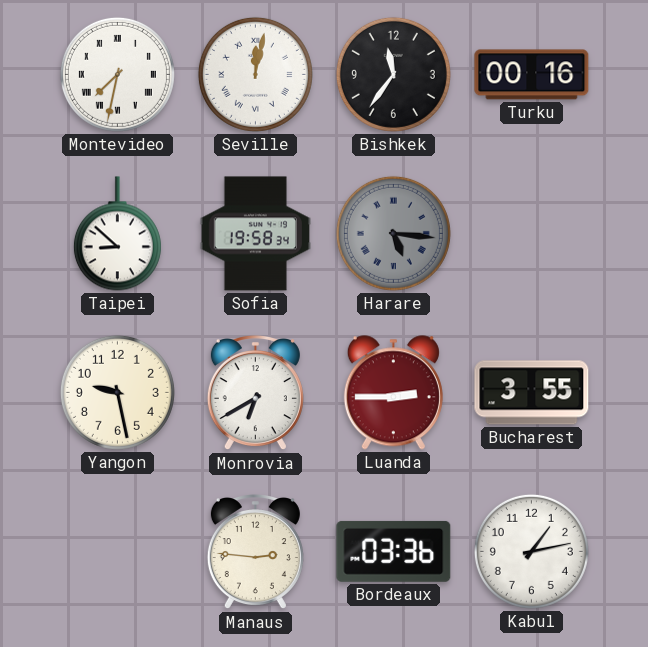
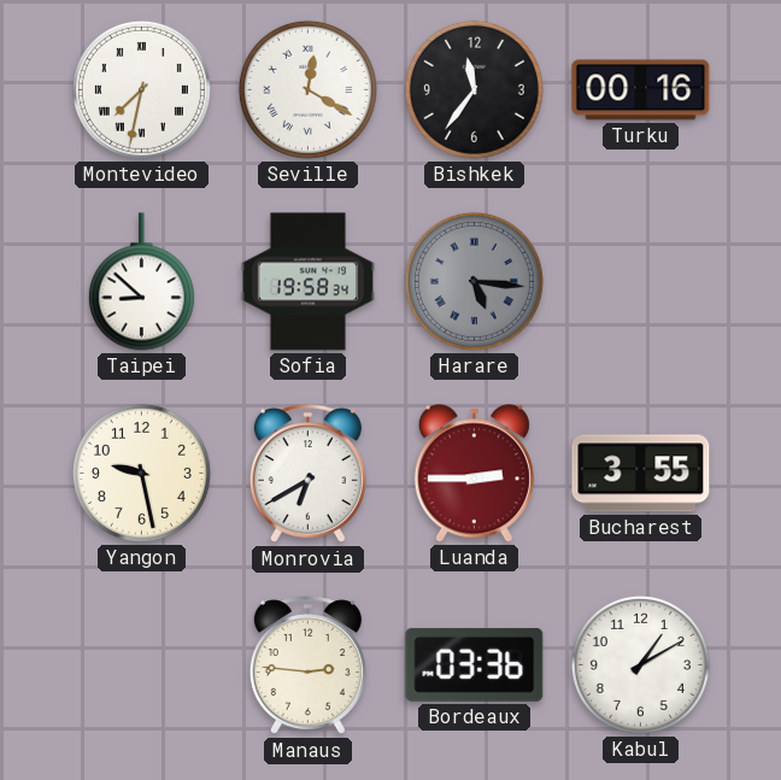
Seville: 12:02 -> 12:20 (307, 89)
Kabul: 1:13 -> 1:10 (640, 664)
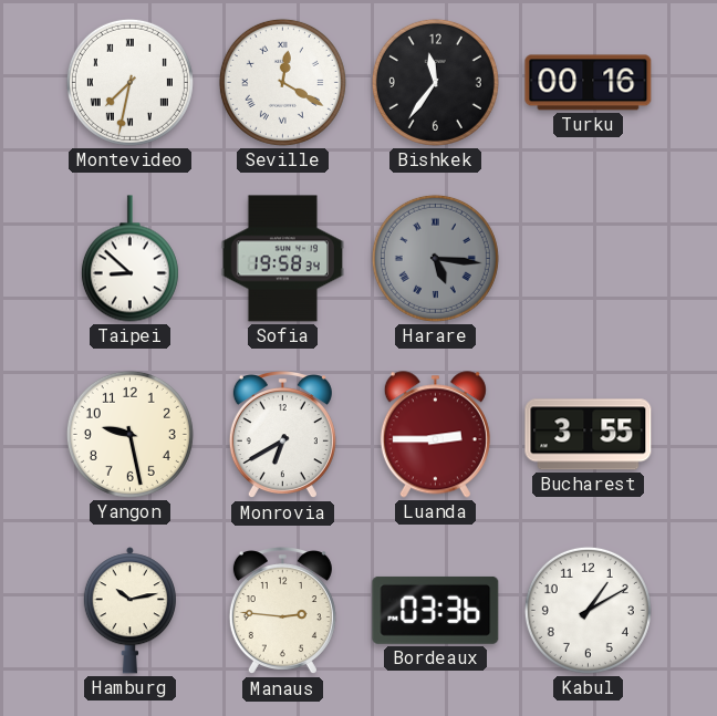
Hamburg: none -> 10:13 (129, 611)
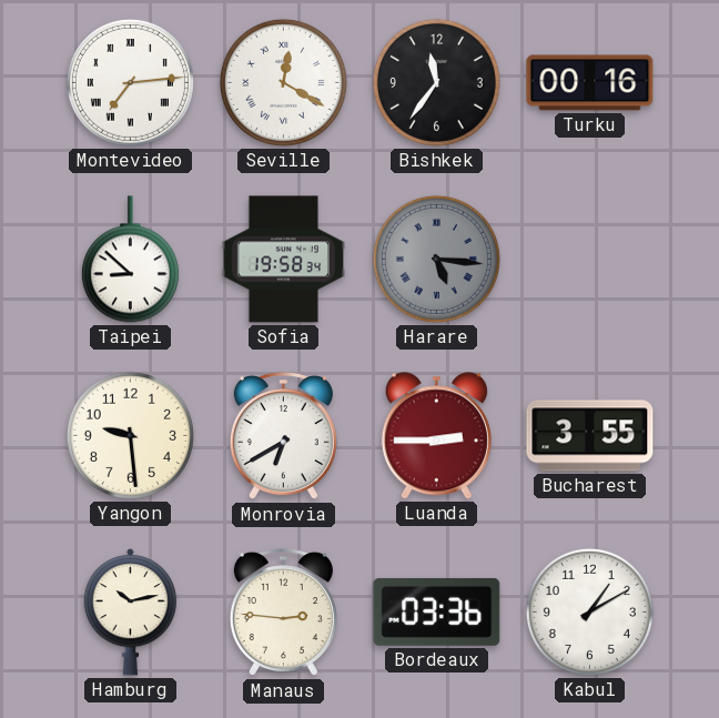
Montevideo: 7:32 -> 7:14 (130, 82)
Yangon: 9:28 -> 9:29 (130, 435)
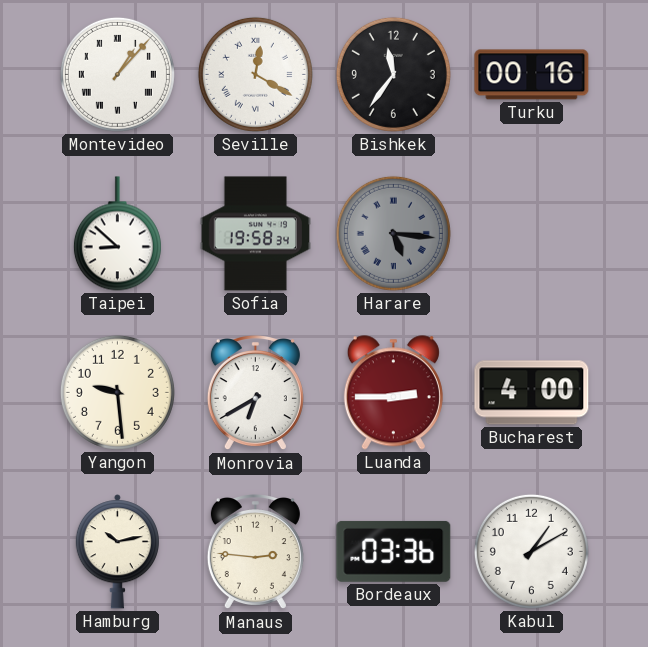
Montevideo: 7:14 -> 1:07 (117, 74)
Bucharest: 3:55 -> 4:00 (532, 393)
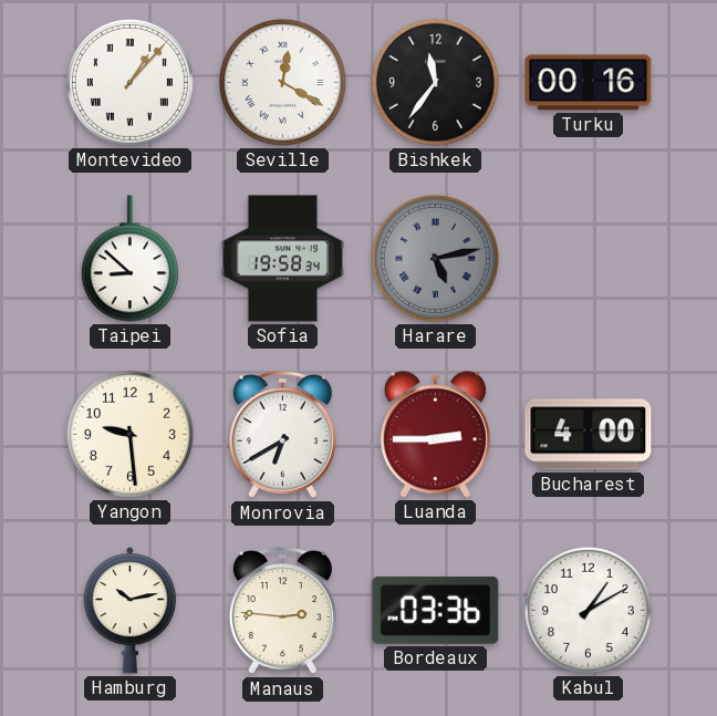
Harare: 5:16 -> 5:13 (435, 258)
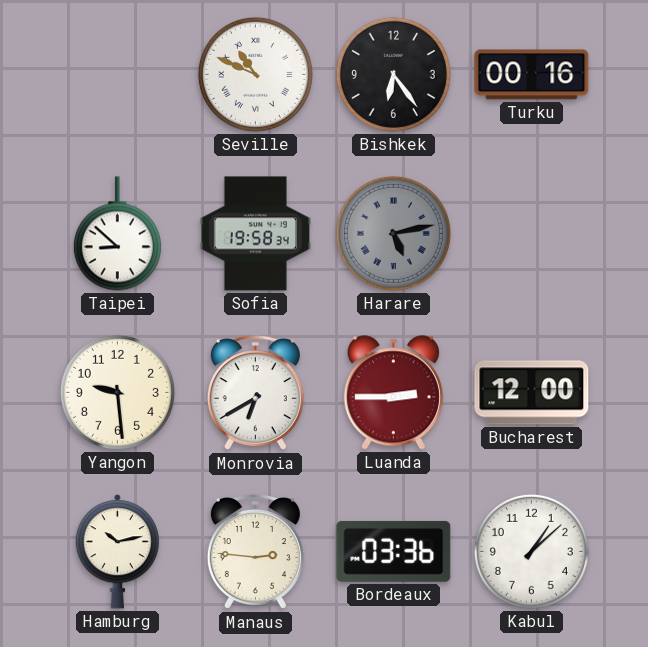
Montevideo: 1:07 -> none (129, 82)
Seville: 12:20 -> 10:49 (255, 74)
Bishkek: 11:36 -> 6:24 (393, 74)
Bucharest: 4:00 -> 12:00 (532, 393)
Kabul: 1:10 -> 1:08 (531, 551)
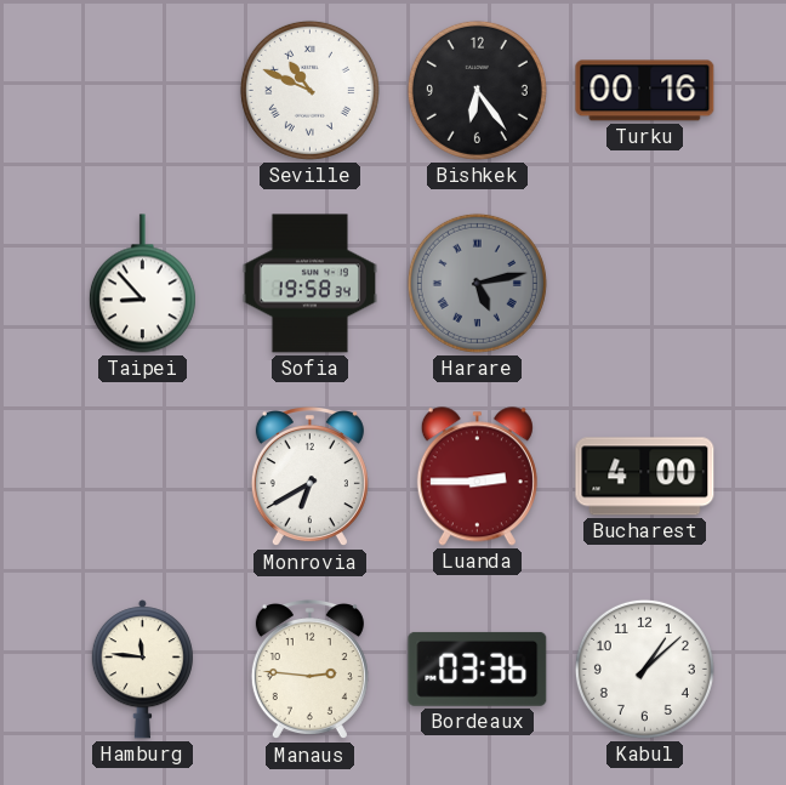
Taipei: 8:52 -> 8:53 (142, 284)
Yangon: 9:29 -> none (117, 392)
Bucharest: 12:00 -> 4:00 (645, 477)
Hamburg: 10:13 -> 11:46 (142, 670)
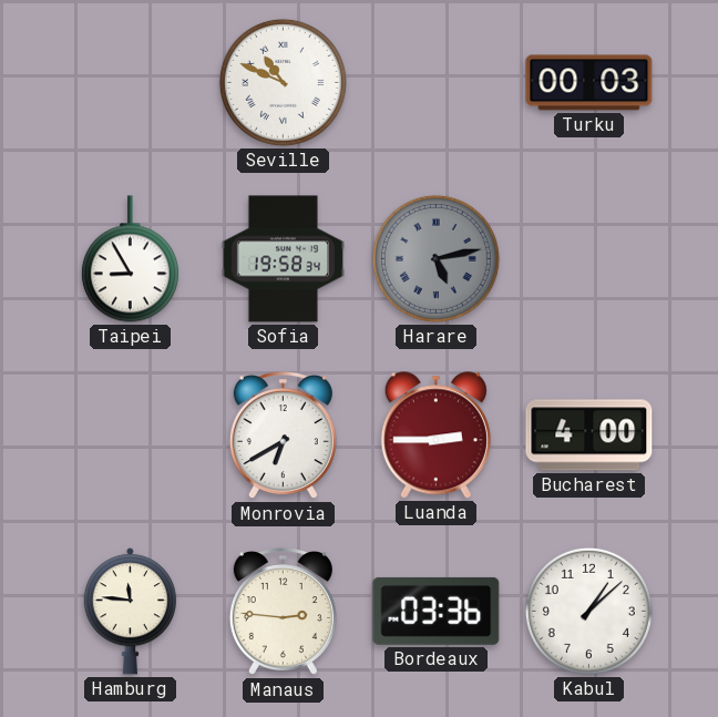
Bishkek: 6:24 -> none (477, 90)
Turku: 00:16 -> 00:03 (589, 83)
Taipei: 8:53 -> 8:55 (130, 259)
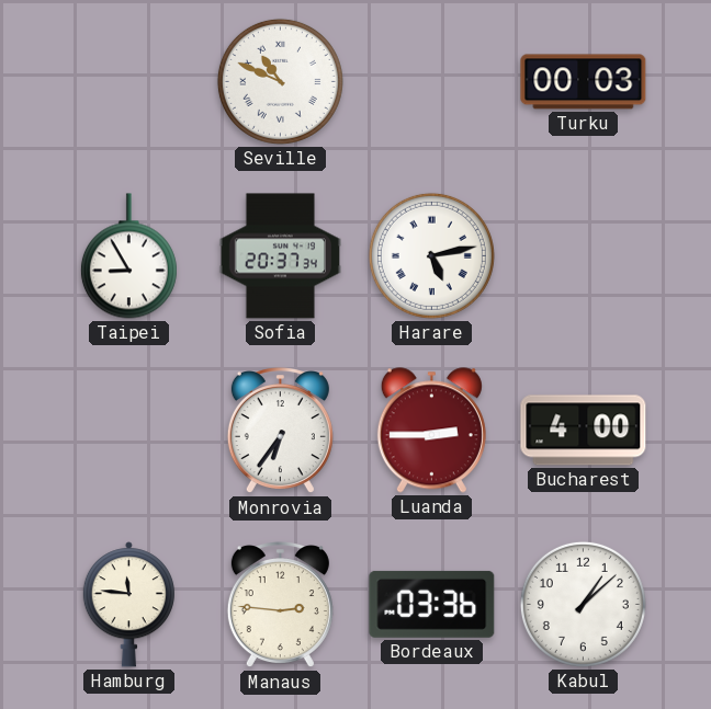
Sofia: 19:58 -> 20:37 (280, 256)
Harare dial: grey -> white (431, 255)
Monrovia: 6:40 -> 6:36 (280, 432)
